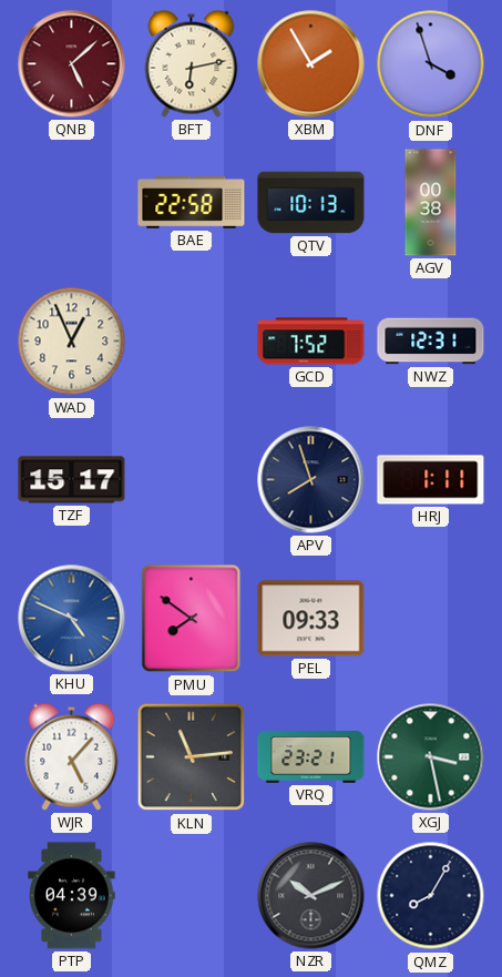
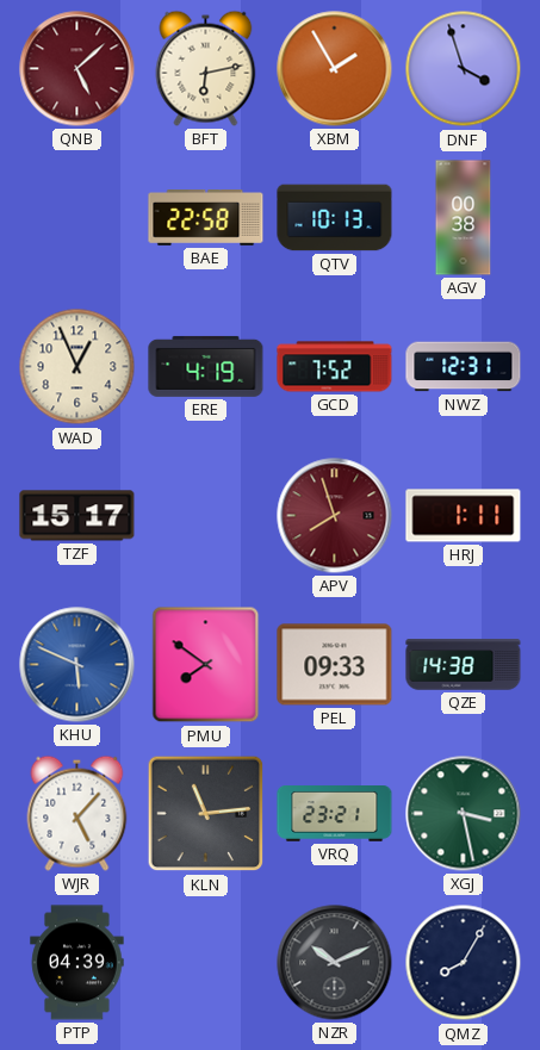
ERE: none -> 4:19 (206, 366)
APV dial: navy -> burgundy (335, 516)
KHU: 4:49 -> 5:49 (77, 665)
QZE: none -> 14:38 (464, 665)
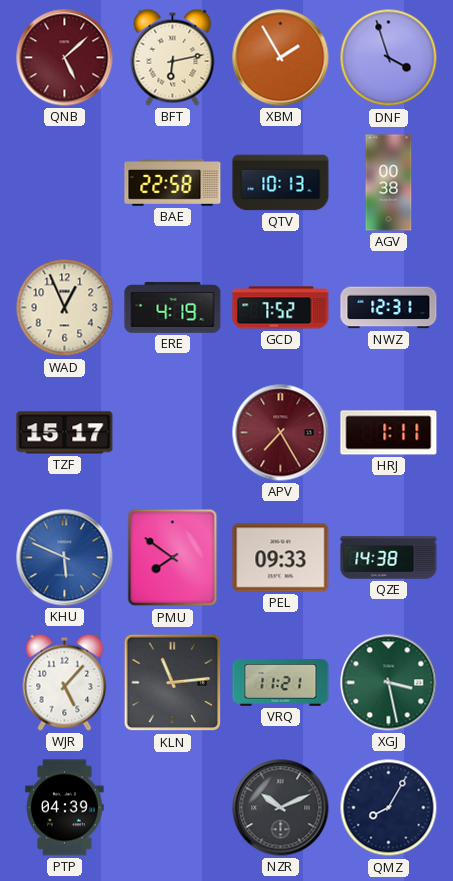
APV: 7:57 -> 7:25 (281, 433)
VRQ: 23:21 -> 11:21 (281, 683)
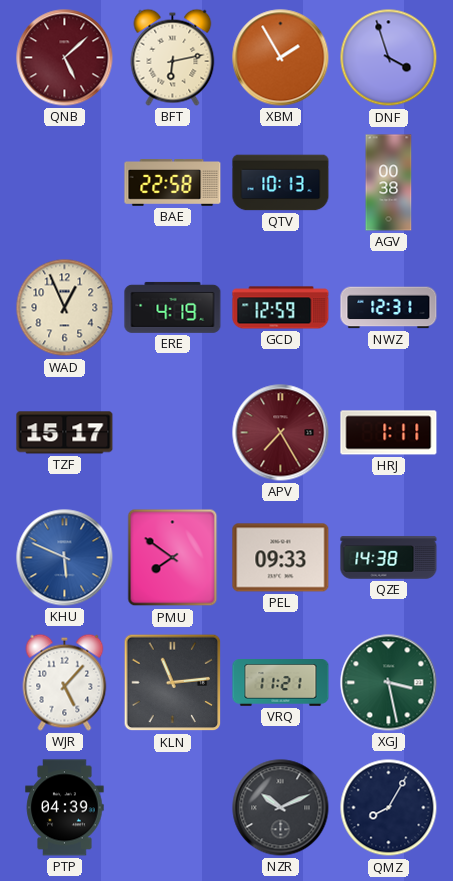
GCD: 7:52 -> 12:59 (281, 308)
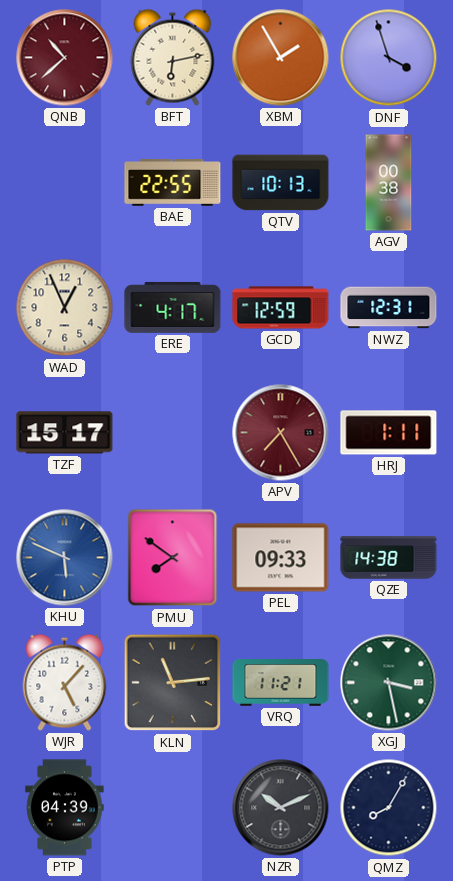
QNB: 5:08 -> 10:38 (65, 58)
BAE: 22:58 -> 22:55 (173, 183)
ERE: 4:19 -> 4:17 (173, 307)
